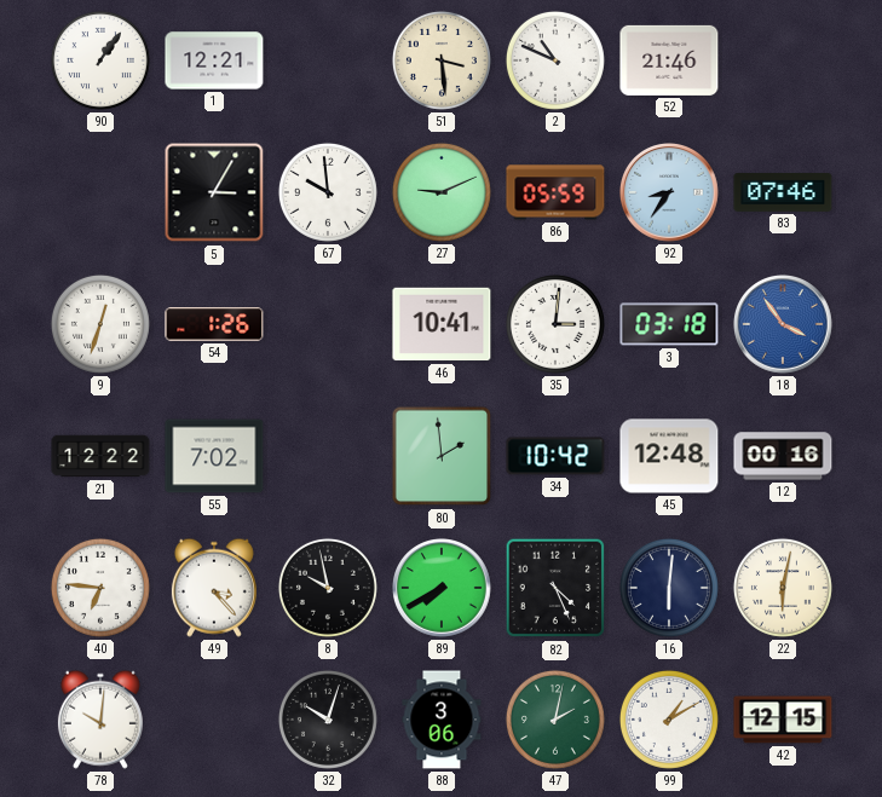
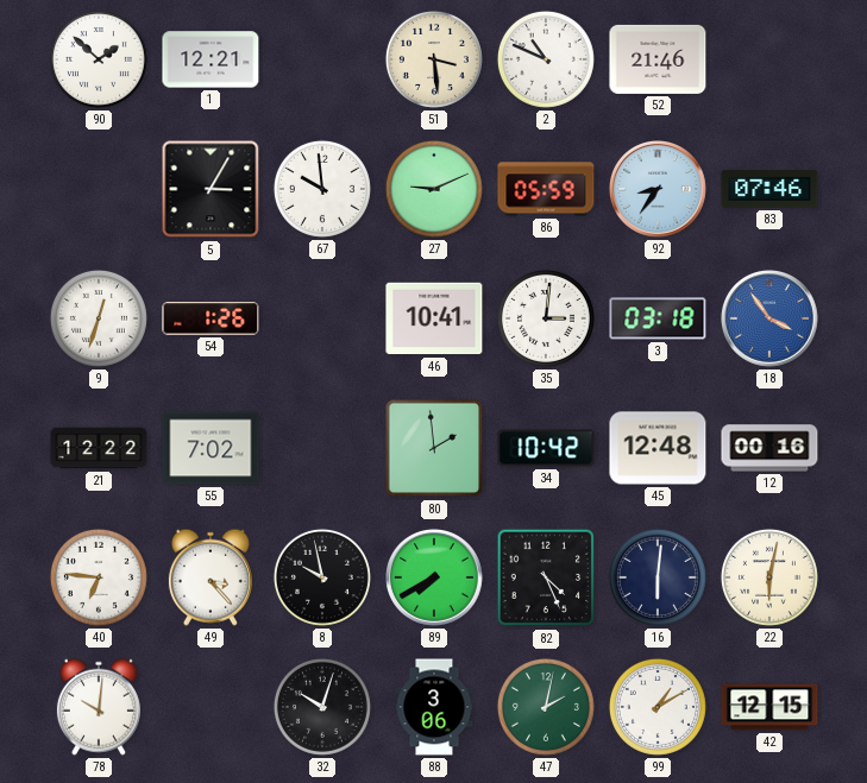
90: 1:06 -> 1:52 (99, 59)
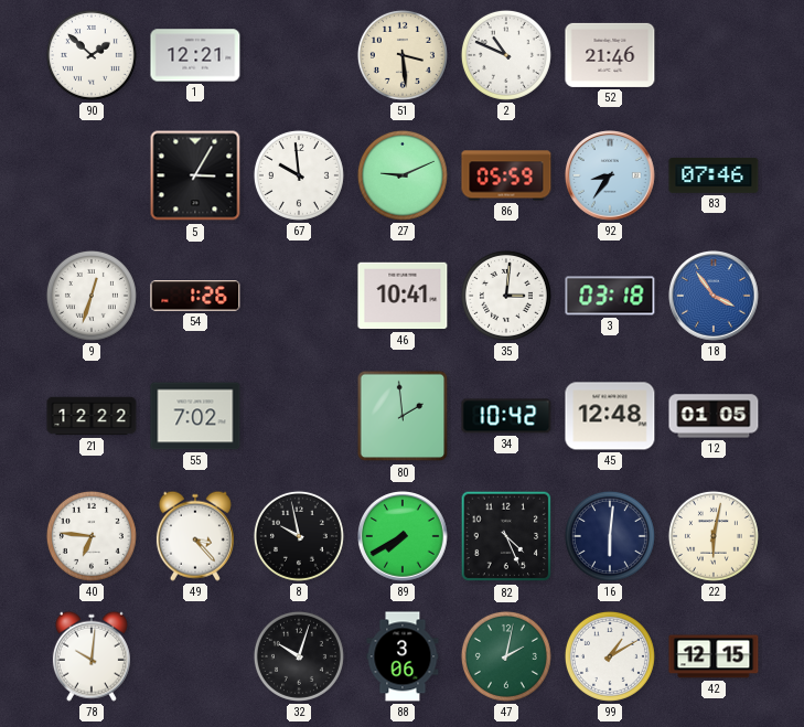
12: 00:16 -> 01:05 (714, 416)
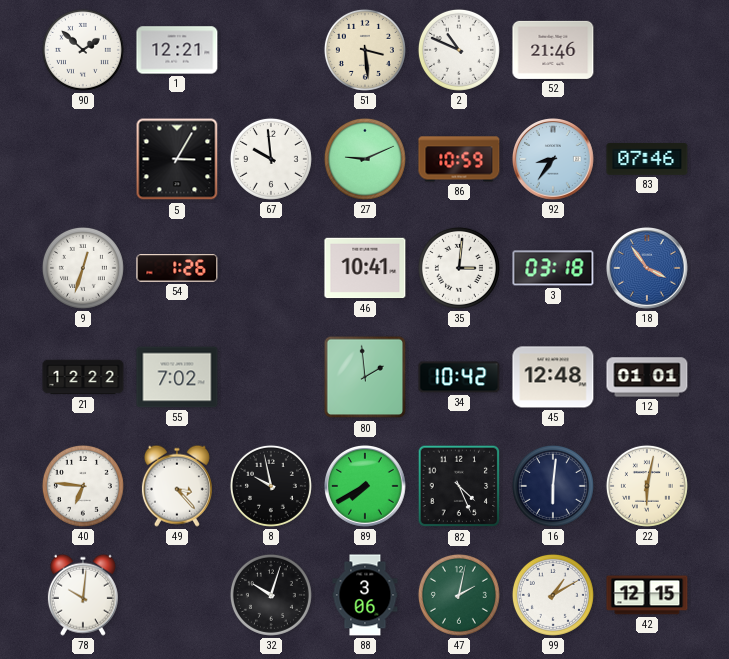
86: 05:59 -> 10:59 (459, 159)
12: 01:05 -> 01:01 (647, 377)
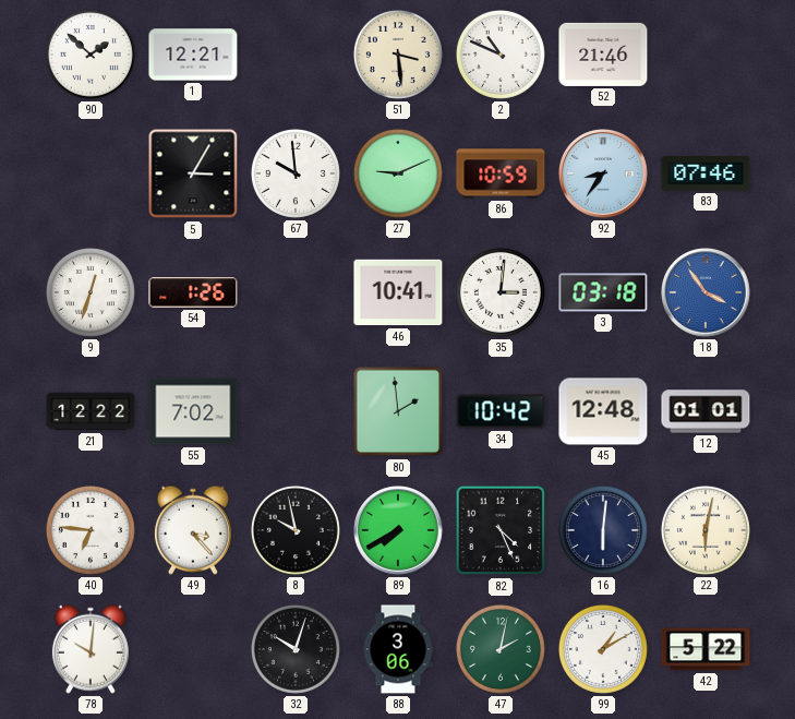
42: 12:15 -> 5:22 (706, 649)
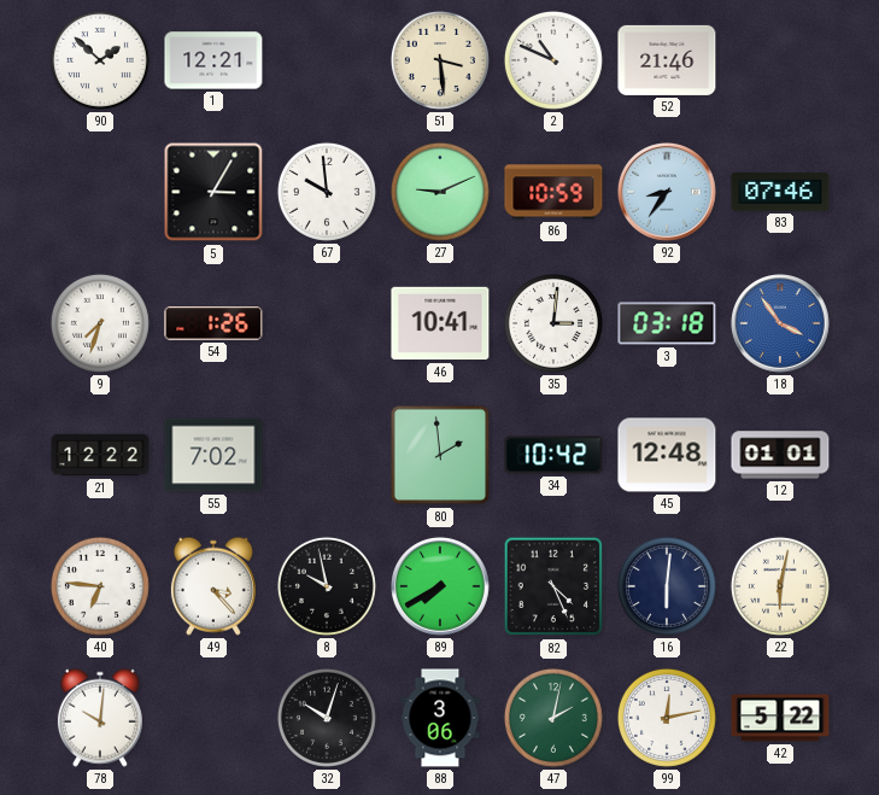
9: 12:33 -> 7:33 (100, 323)
99: 1:10 -> 12:13 (667, 718)
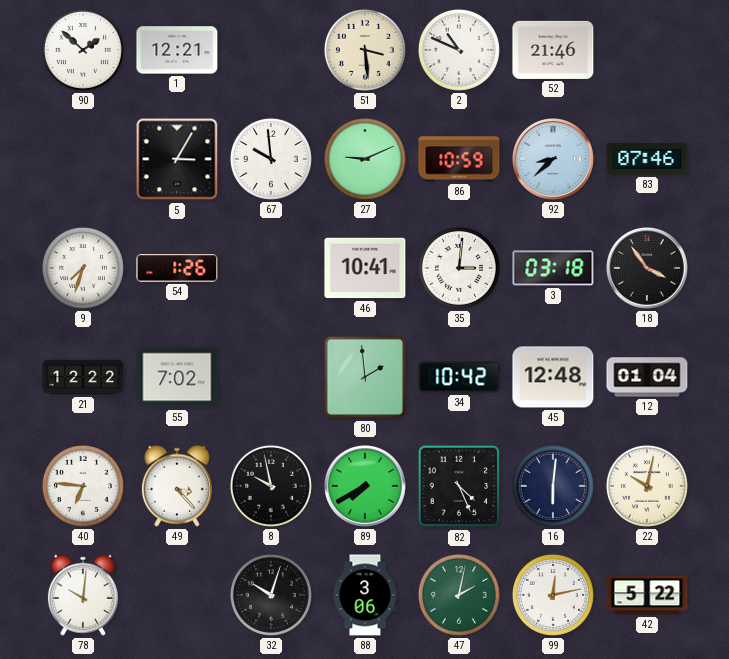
92: 8:36 -> 8:38 (553, 159)
18 dial: blue -> black (647, 268)
12: 01:01 -> 01:04 (647, 377)
22: 6:02 -> 10:02 (647, 486)
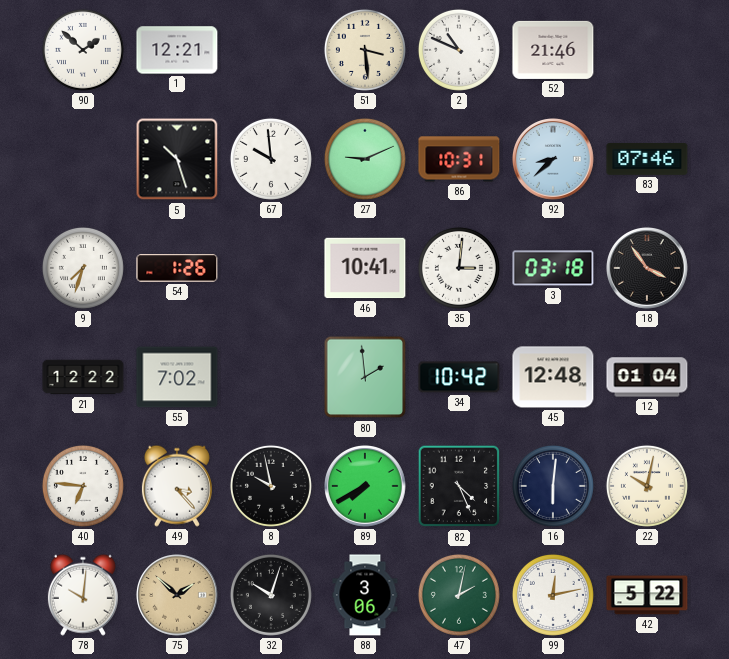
5: 3:05 -> 10:27 (177, 159)
86: 10:59 -> 10:31 (459, 159)
75: none -> 1:52 (177, 595)
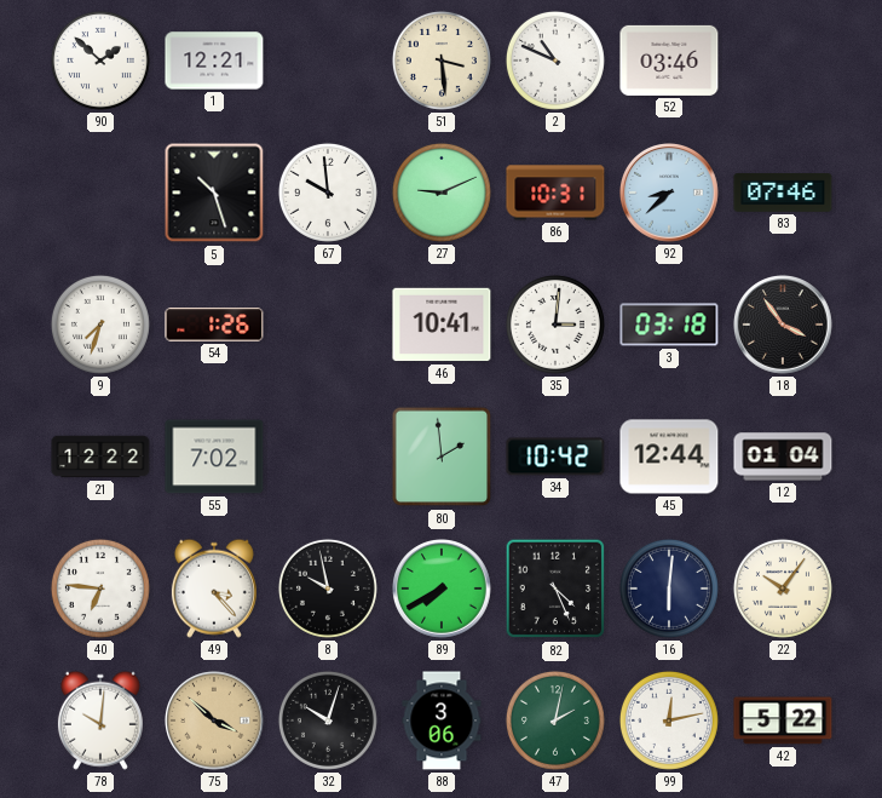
52: 21:46 -> 03:46 (669, 61)
45: 12:48 -> 12:44 (669, 457)
22: 10:02 -> 10:06 (783, 589)
75: 1:52 -> 3:52 (214, 721)
